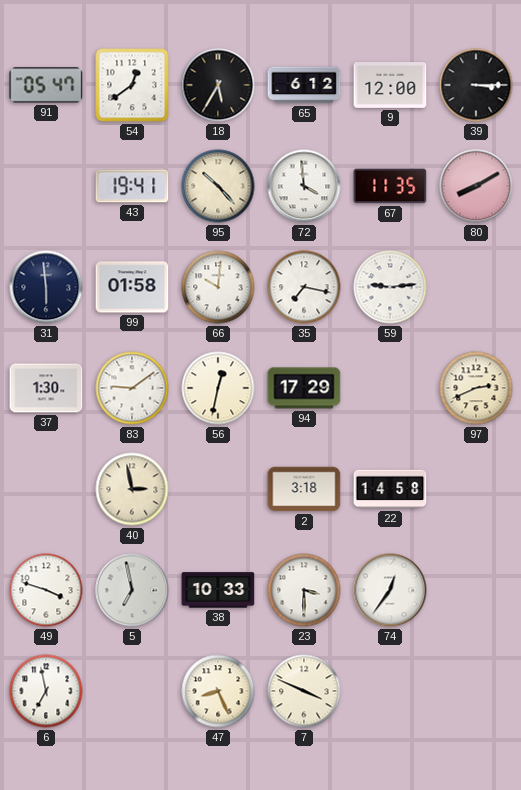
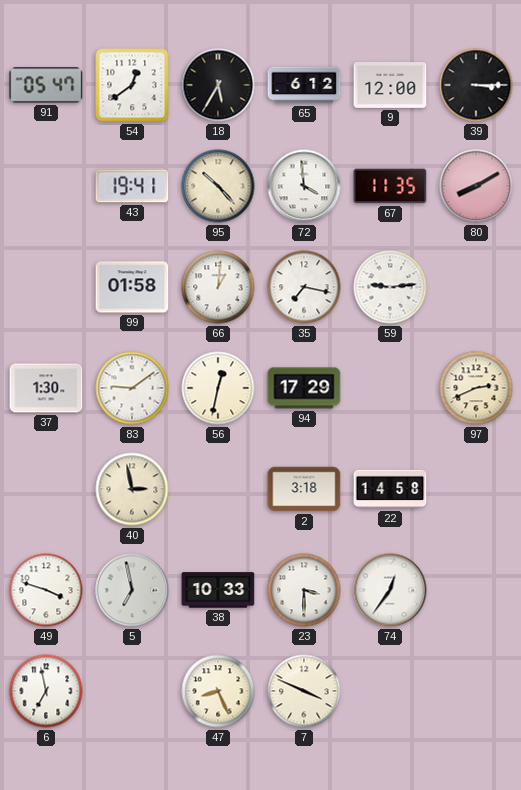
31: 5:59 -> none (46, 287)
66: 10:01 -> 1:01 (218, 287)
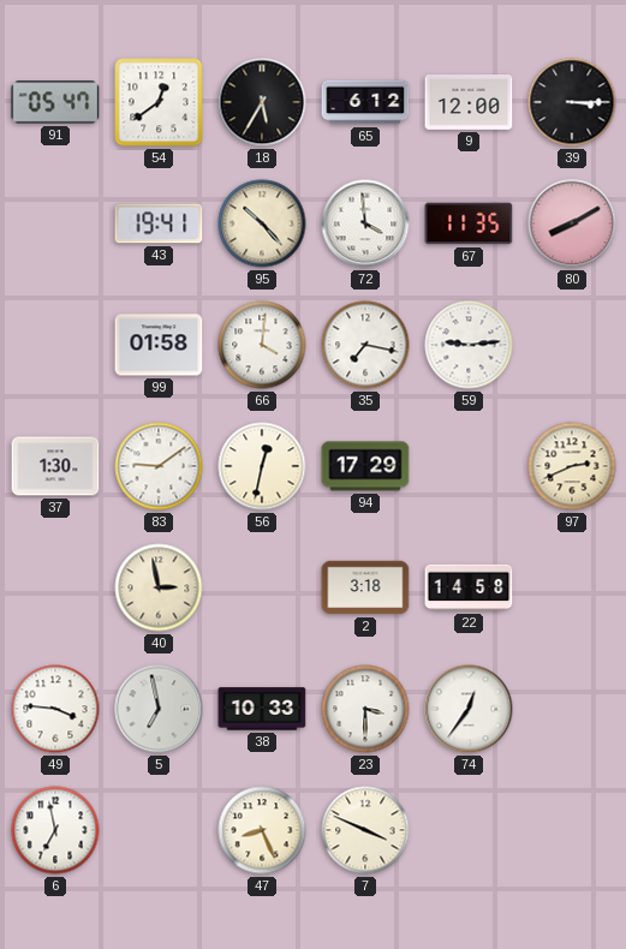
66: 1:01 -> 4:01 (262, 345)
49: 3:48 -> 3:46 (55, 709)
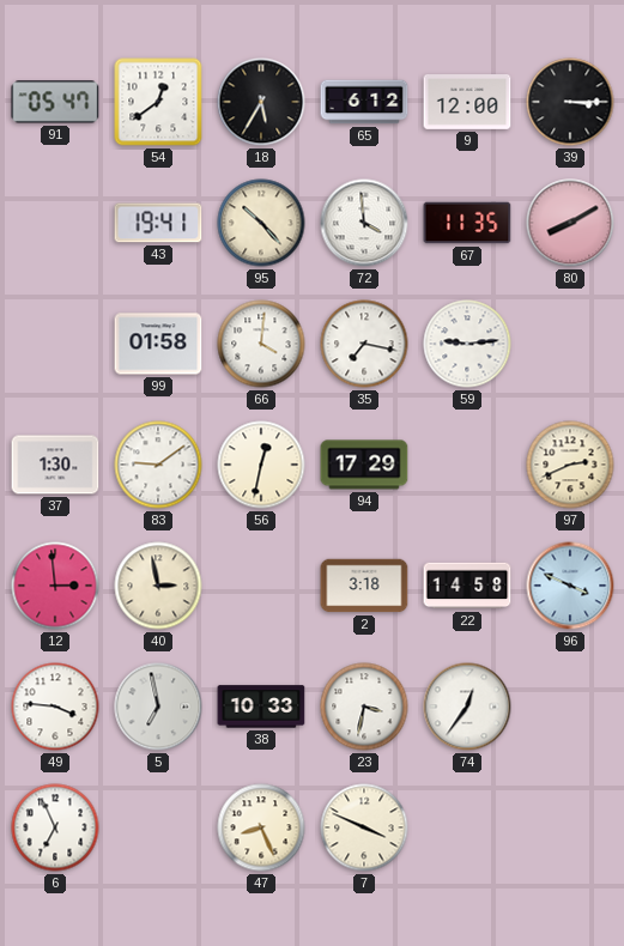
12: none -> 2:59 (55, 586)
96: none -> 3:49 (570, 586)
23: 3:30 -> 3:32 (364, 707)
6: 6:58 -> 6:56 (55, 827)
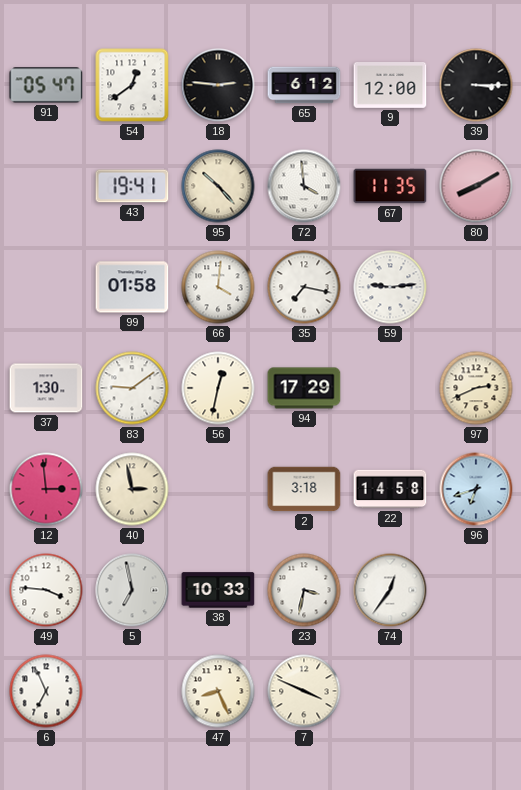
18: 5:35 -> 2:46 (218, 85)
96: 3:49 -> 6:42 (476, 489)
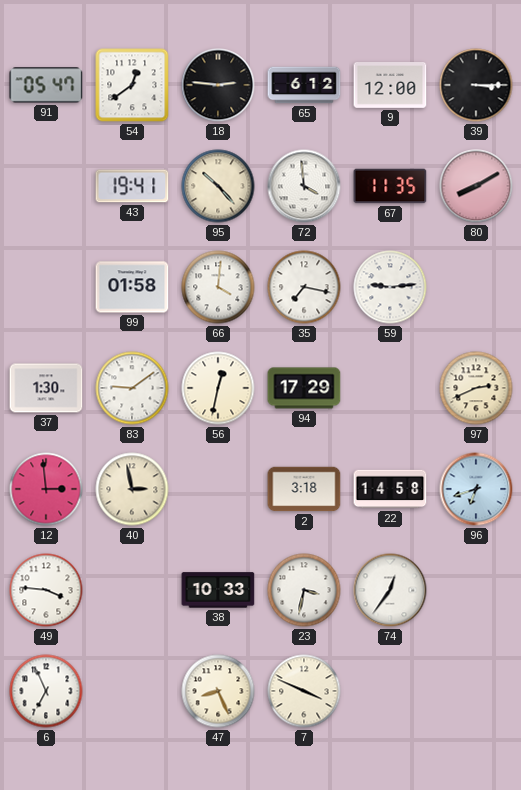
5: 6:58 -> none (132, 590)
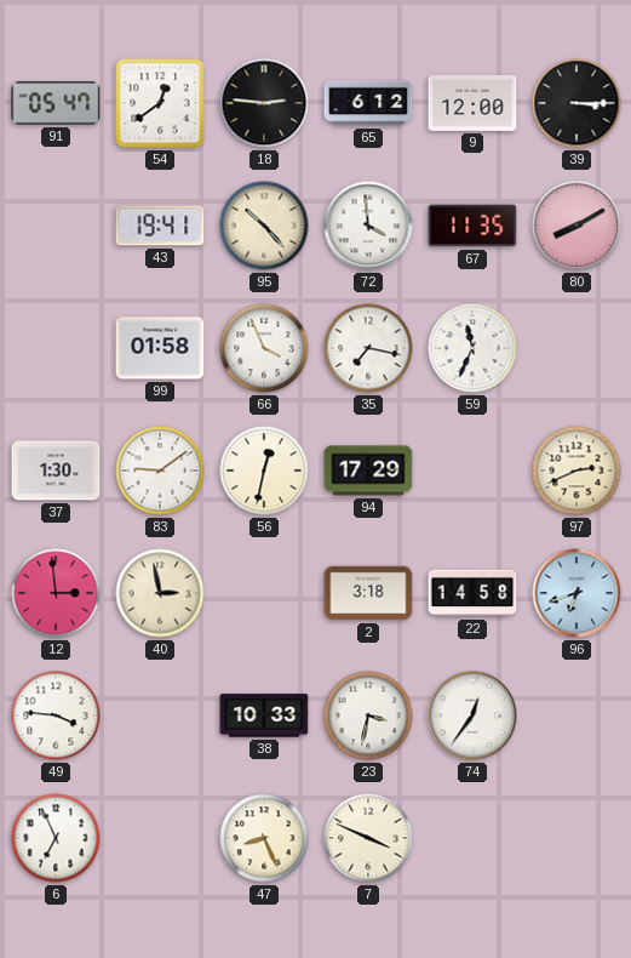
66: 4:01 -> 3:56 (264, 348)
59: 9:14 -> 11:34 (472, 348)
